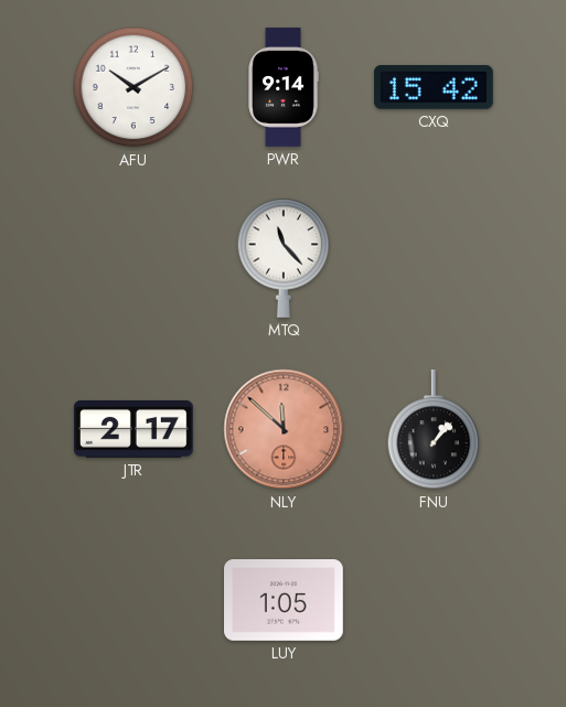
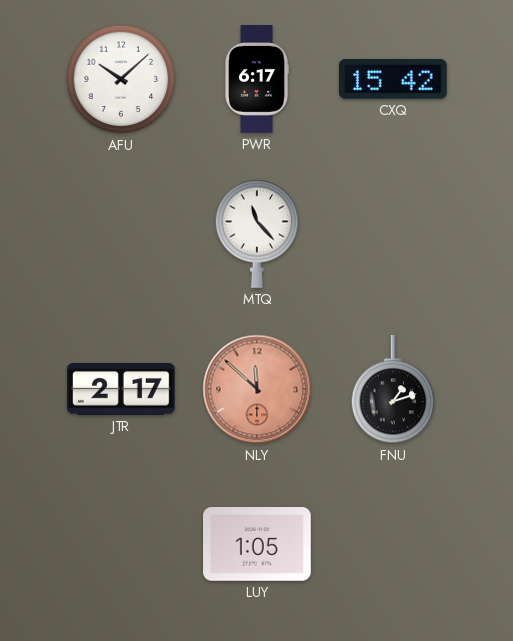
AFU: 10:10 -> 10:08 (121, 79)
PWR: 9:14 -> 6:17 (257, 79)
FNU: 1:07 -> 1:12 (393, 390)
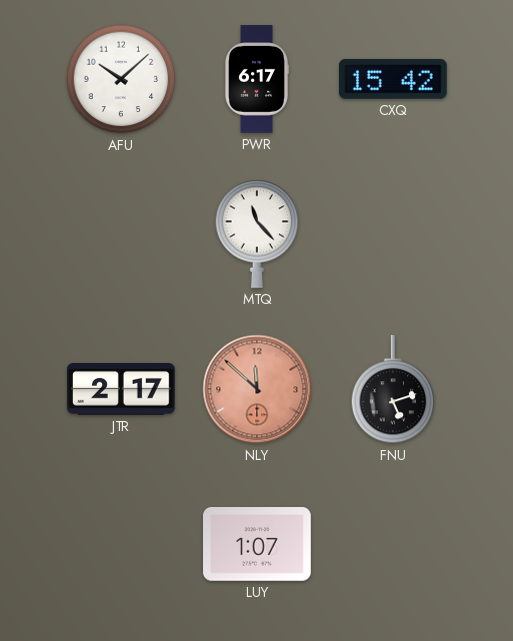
FNU: 1:12 -> 5:12 (393, 390)
LUY: 1:05 -> 1:07 (258, 545)
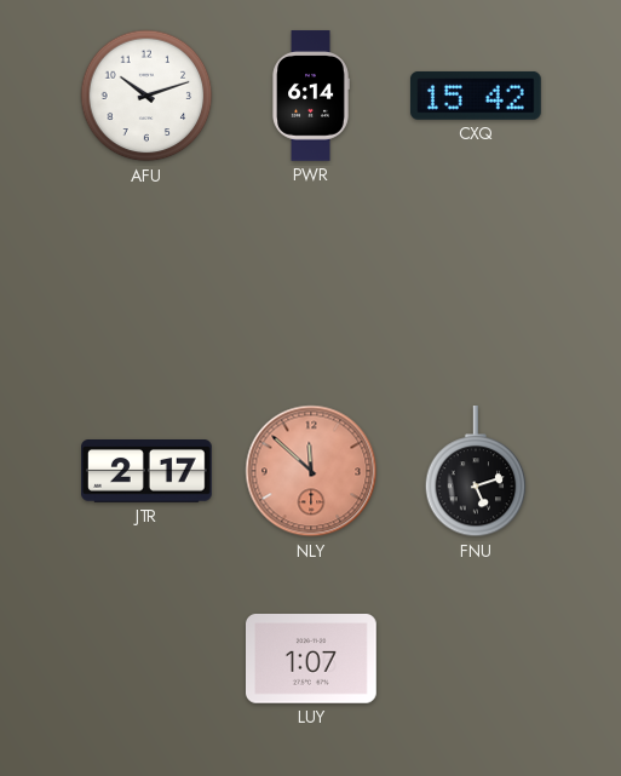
AFU: 10:08 -> 10:12 (146, 96)
PWR: 6:17 -> 6:14 (311, 96)
MTQ: 11:23 -> none (257, 234)
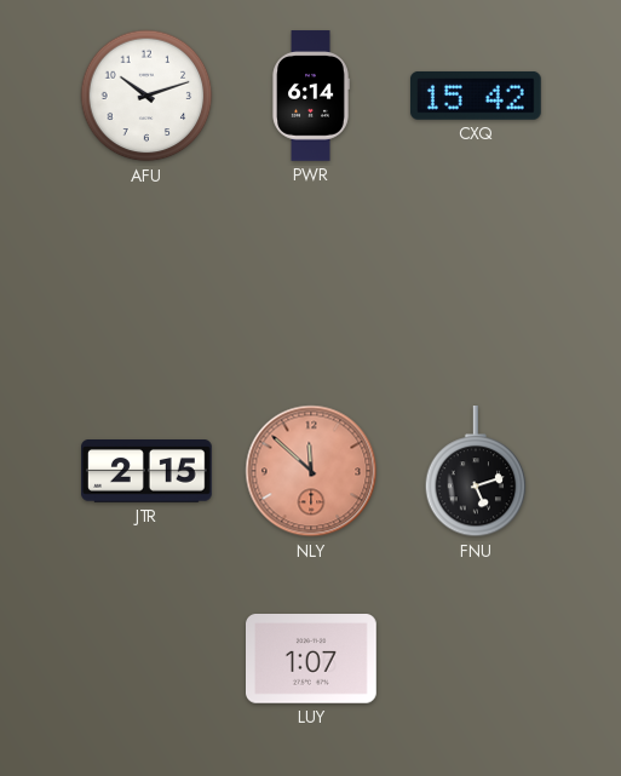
JTR: 2:17 -> 2:15 (148, 472)
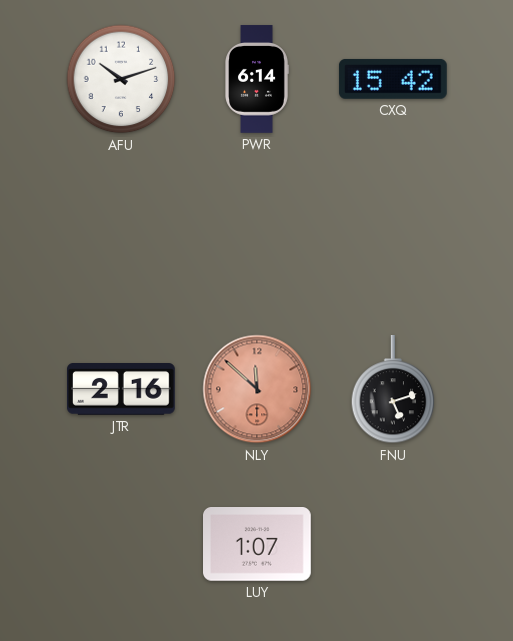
JTR: 2:15 -> 2:16 (122, 390)
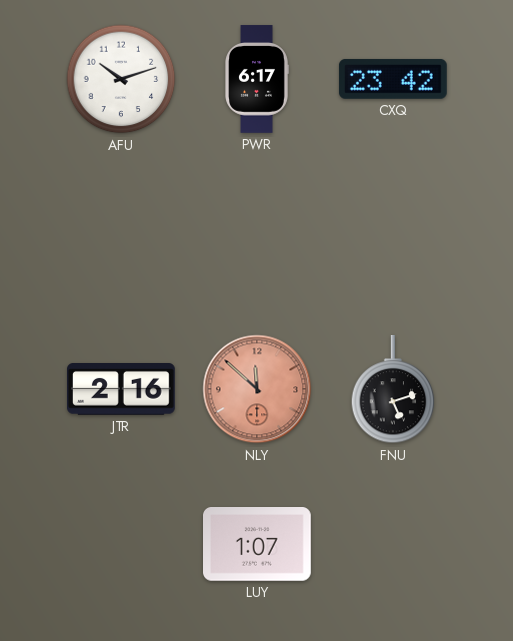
PWR: 6:14 -> 6:17 (257, 79)
CXQ: 15:42 -> 23:42 (393, 79)
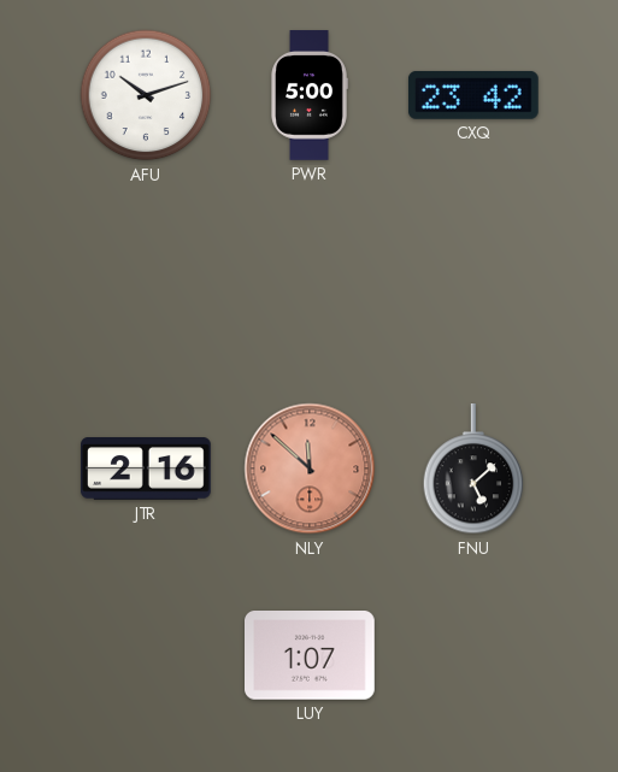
PWR: 6:17 -> 5:00 (310, 95)
FNU: 5:12 -> 5:08 (473, 470)
